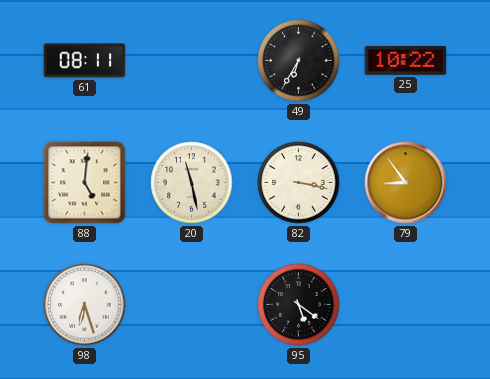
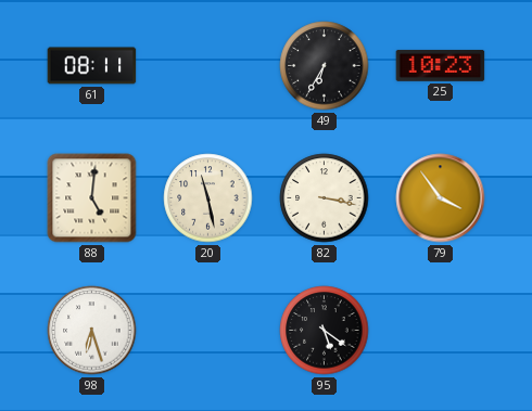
25: 10:22 -> 10:23 (441, 65)
79: 8:54 -> 3:54 (441, 198)
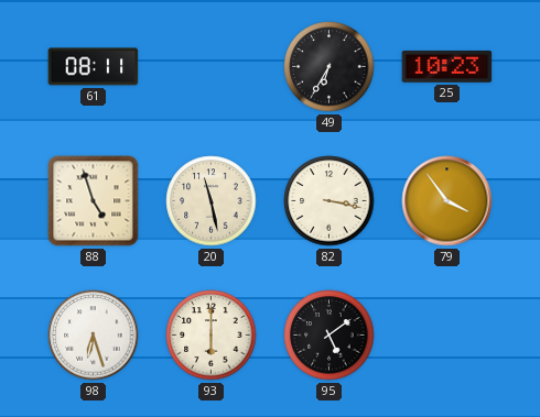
88: 5:01 -> 4:57 (94, 201)
93: none -> 6:00 (212, 336)
95: 5:21 -> 5:09 (330, 336)
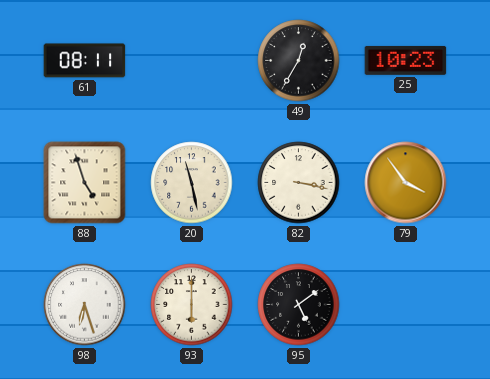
49: 6:35 -> 12:35 (299, 61)
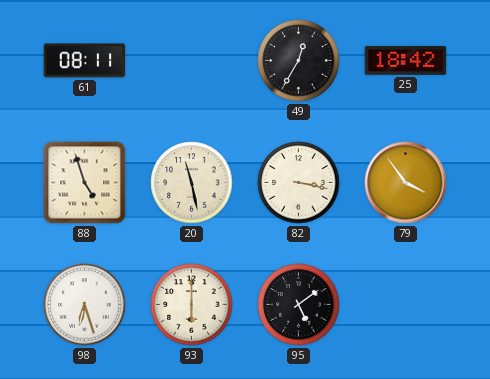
25: 10:23 -> 18:42 (406, 60)
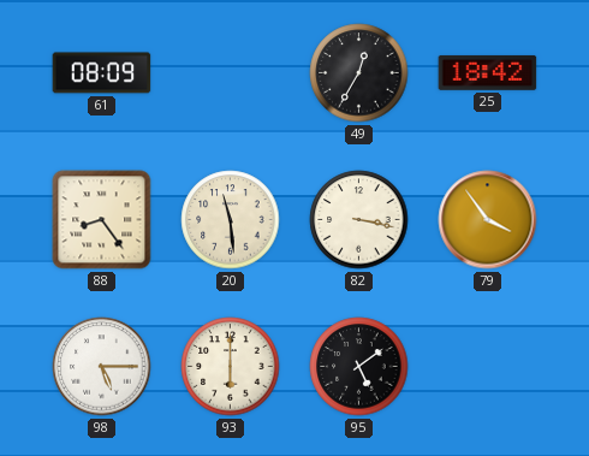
61: 08:11 -> 08:09 (102, 73)
88: 4:57 -> 8:24 (102, 220)
20: 11:28 -> 11:29 (231, 220)
98: 6:27 -> 5:15 (102, 367)
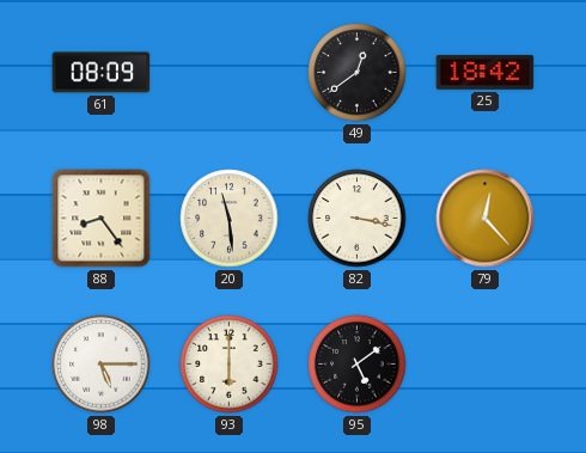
49: 12:35 -> 12:39 (358, 73)
79: 3:54 -> 12:23 (486, 219)
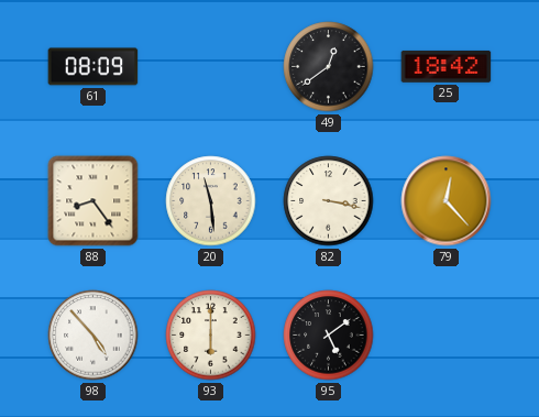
98: 5:15 -> 4:53 (94, 336)
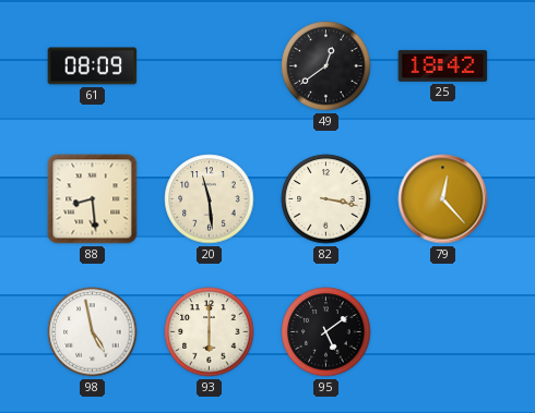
88: 8:24 -> 8:29 (93, 199)
98: 4:53 -> 4:58 (93, 332)
